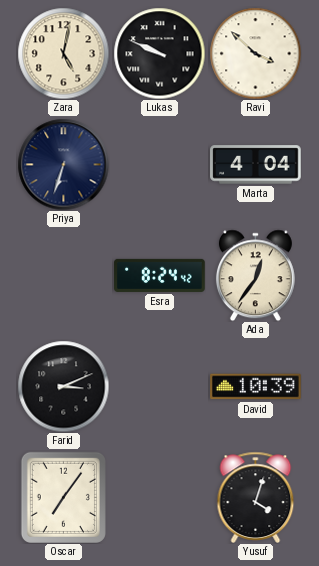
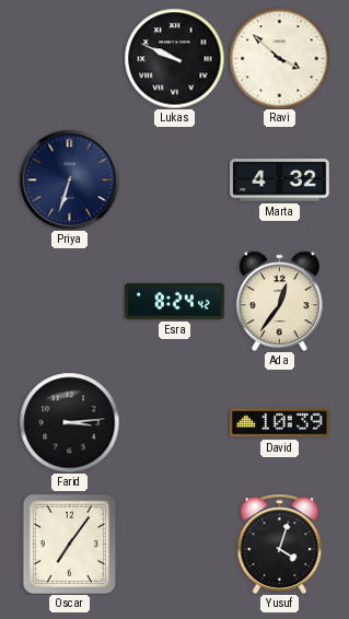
Zara: 5:02 -> none (63, 53)
Marta: 4:04 -> 4:32 (280, 180)
Farid: 3:11 -> 3:14 (69, 422)
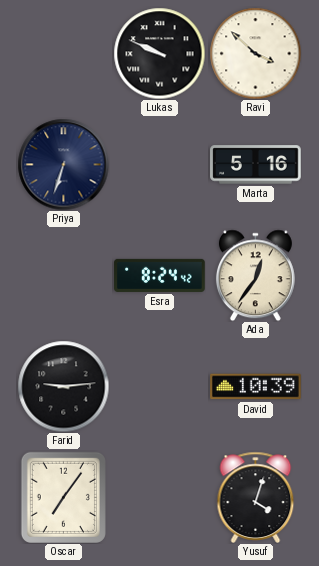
Marta: 4:32 -> 5:16 (256, 165)
Farid: 3:14 -> 9:14 (63, 386)
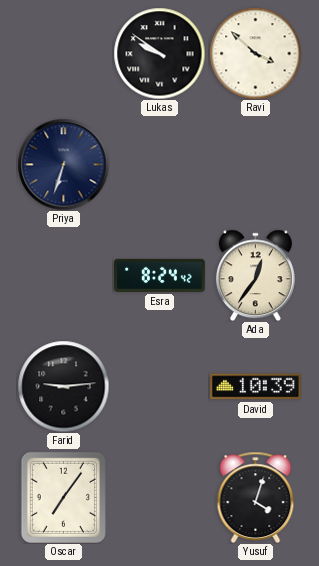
Lukas: 9:49 -> 9:51 (159, 53)
Marta: 5:16 -> none (256, 165)
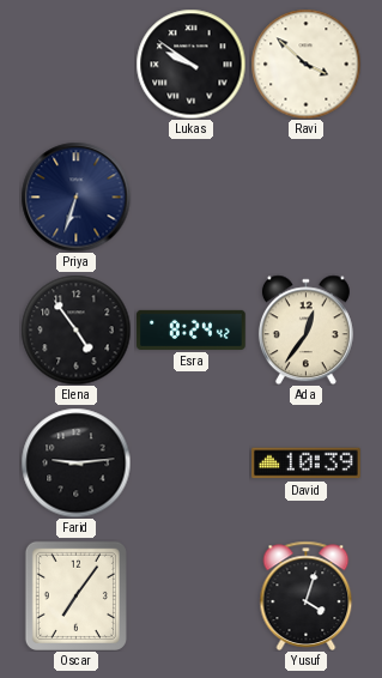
Elena: none -> 4:54 (75, 329)
